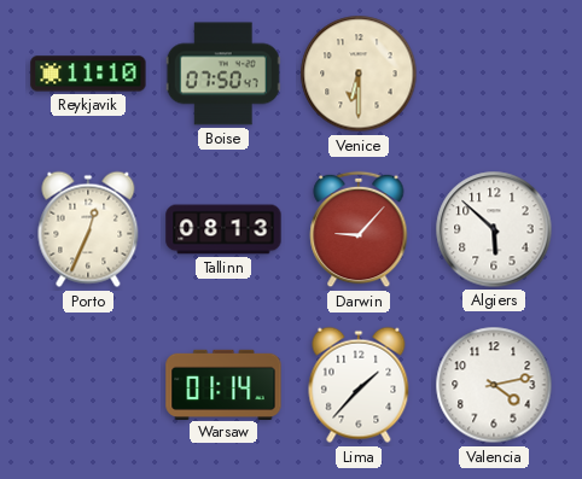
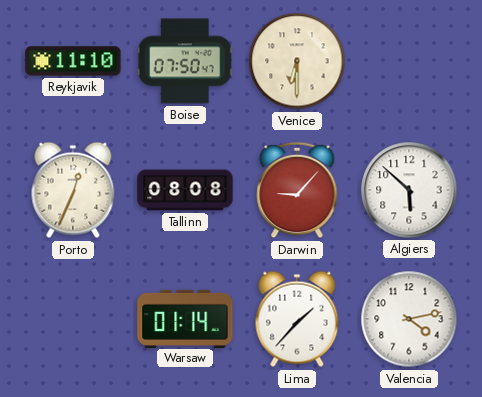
Tallinn: 08:13 -> 08:08 (185, 190)
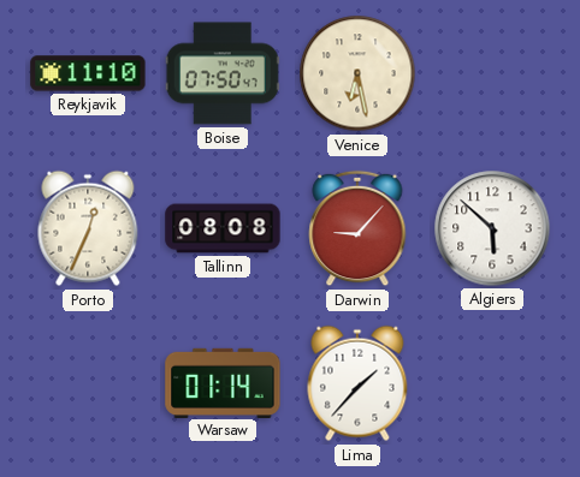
Venice: 6:30 -> 6:28 (357, 73)
Valencia: 4:13 -> none (409, 319)
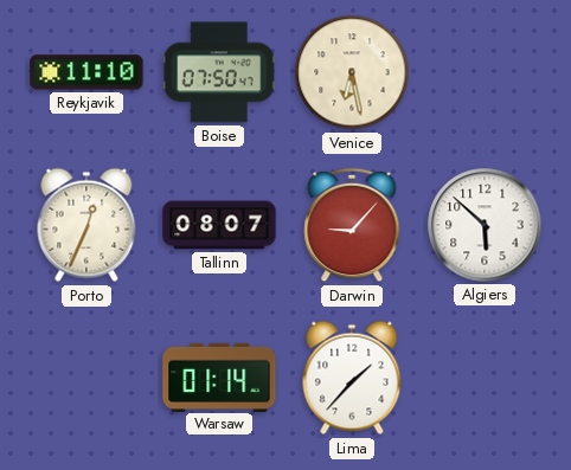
Tallinn: 08:08 -> 08:07 (219, 225)
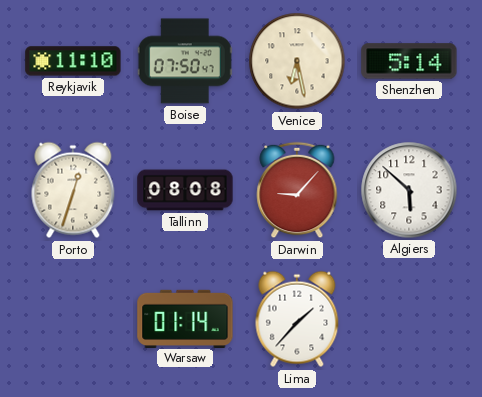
Shenzhen: none -> 5:14 (409, 61)
Porto: 12:34 -> 12:33 (73, 190)
Tallinn: 08:07 -> 08:08 (185, 190)
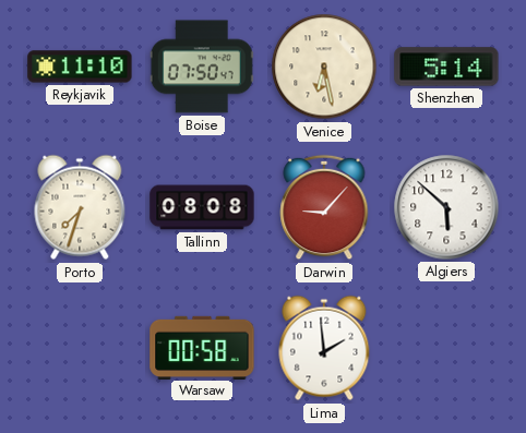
Porto: 12:33 -> 7:33 (80, 207)
Warsaw: 01:14 -> 00:58 (202, 347)
Lima: 1:37 -> 1:59 (324, 348)
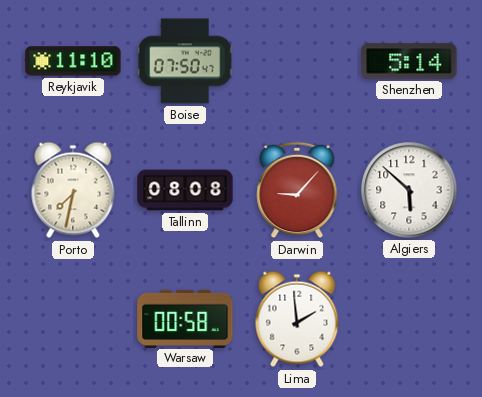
Venice: 6:28 -> none (324, 67)
Porto: 7:33 -> 7:32 (73, 190)
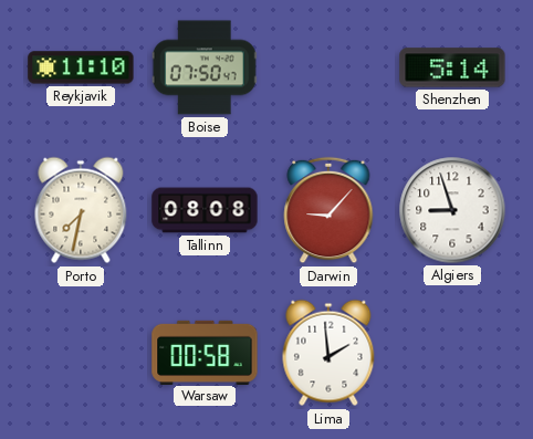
Algiers: 5:52 -> 8:57 (452, 210)
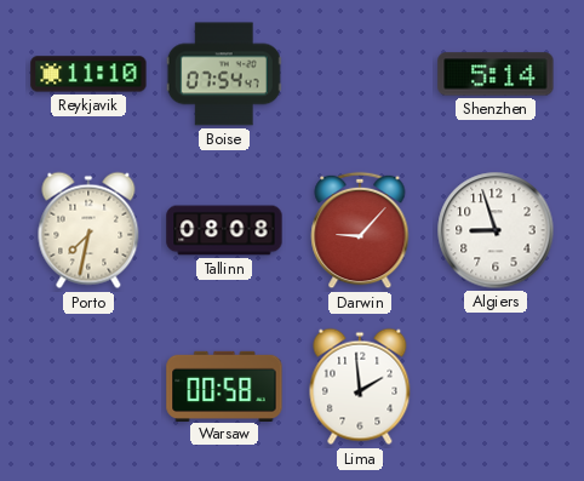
Boise: 07:50 -> 07:54 (224, 74)
